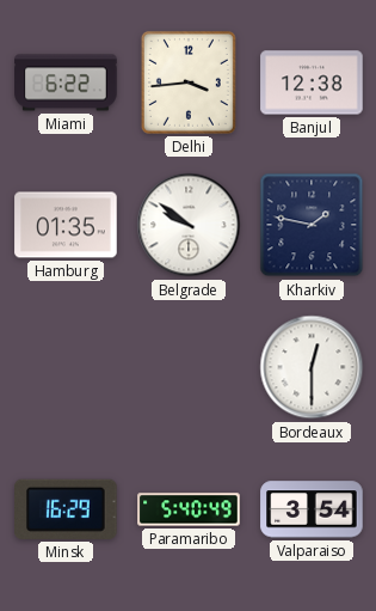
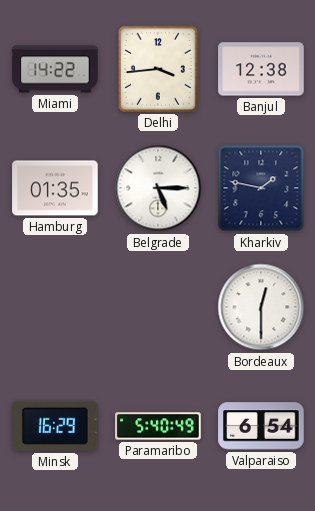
Miami: 6:22 -> 14:22 (55, 69)
Belgrade: 9:51 -> 5:15 (158, 188)
Valparaiso: 3:54 -> 6:54 (261, 426)
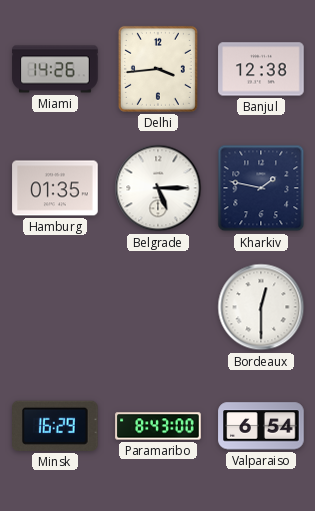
Miami: 14:22 -> 14:26 (55, 69)
Paramaribo: 5:40 -> 8:43 (158, 426)
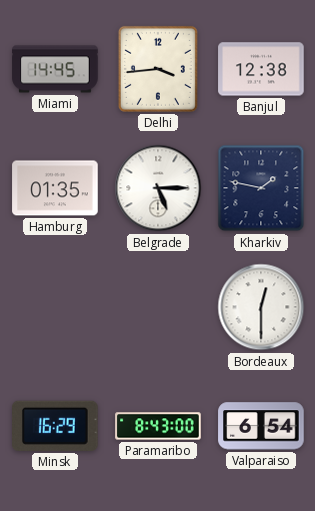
Miami: 14:26 -> 14:45 (55, 69)
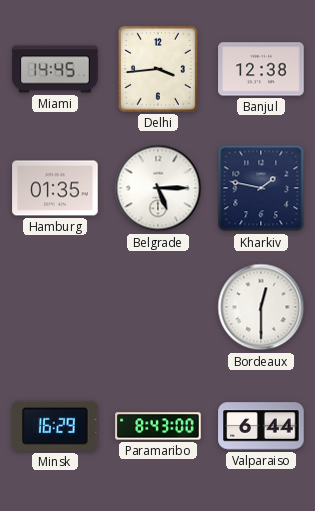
Valparaiso: 6:54 -> 6:44 (261, 426)
